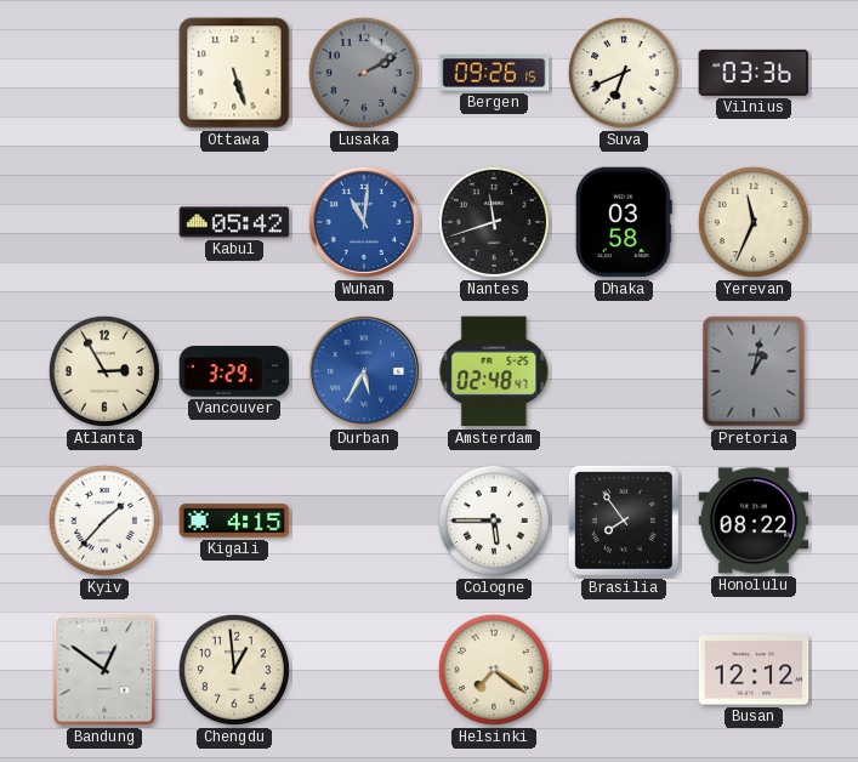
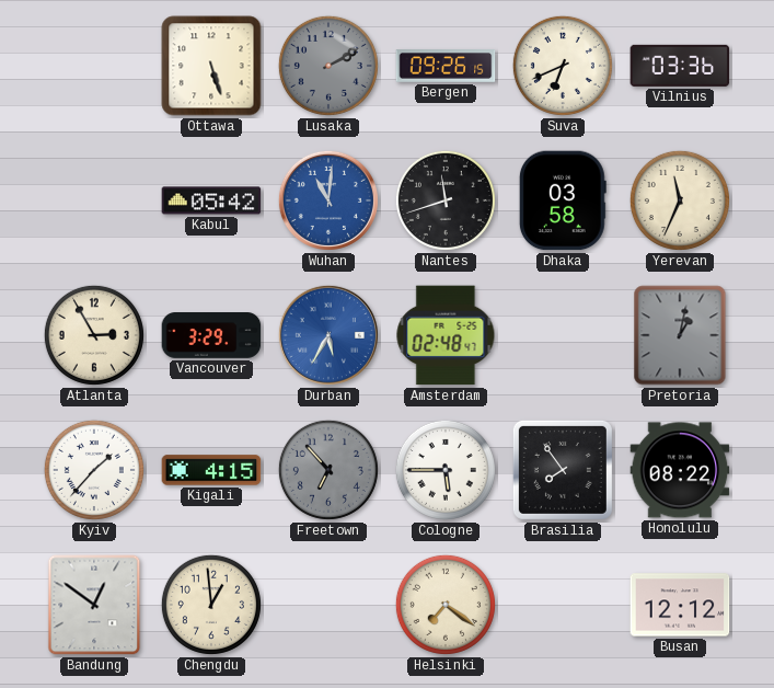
Freetown: none -> 6:53 (328, 470)
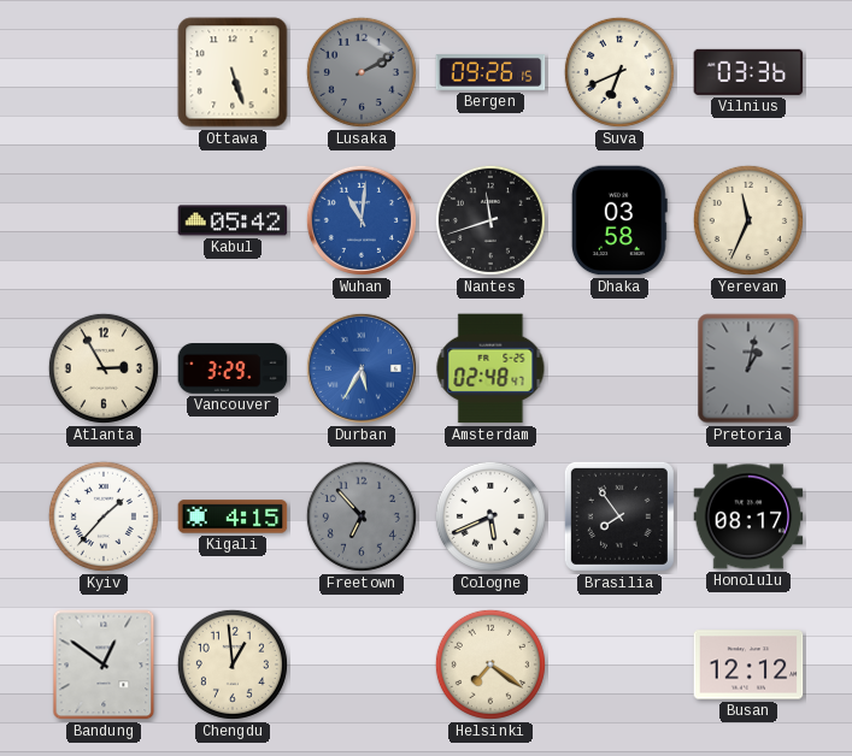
Cologne: 5:45 -> 5:41 (490, 516)
Honolulu: 08:22 -> 08:17 (748, 516)
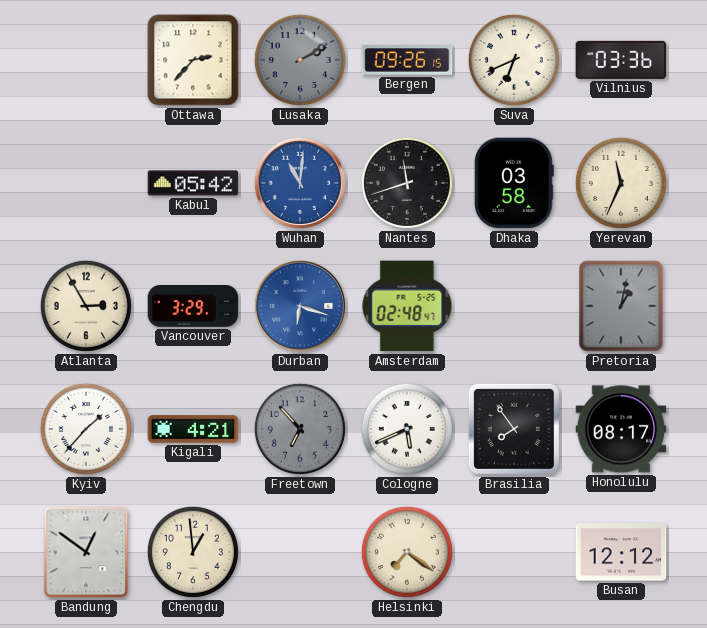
Ottawa: 5:27 -> 2:37 (193, 60)
Durban: 5:35 -> 6:18 (300, 306)
Kigali: 4:15 -> 4:21 (193, 429)
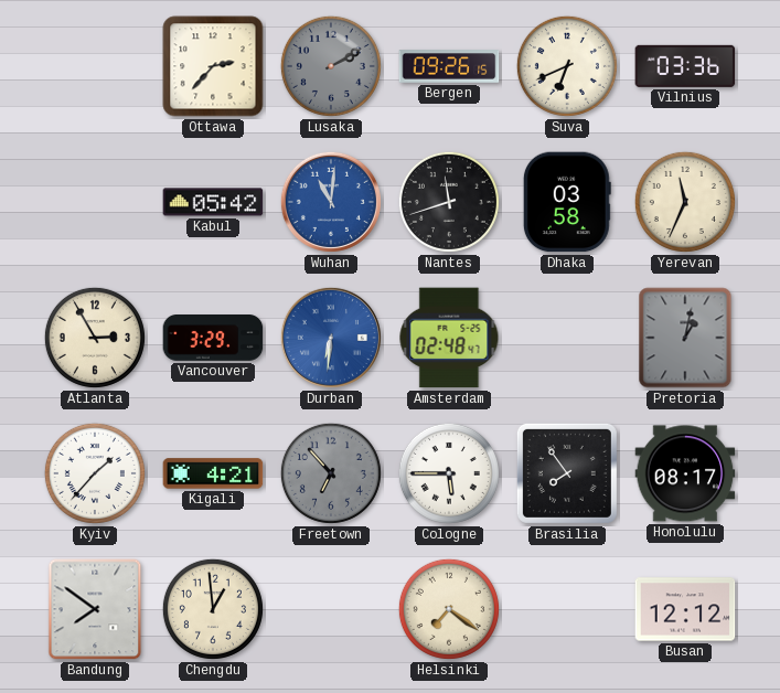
Durban: 6:18 -> 6:31 (331, 338)
Cologne: 5:41 -> 5:45 (449, 473)
Bandung: 12:51 -> 7:51 (95, 609)
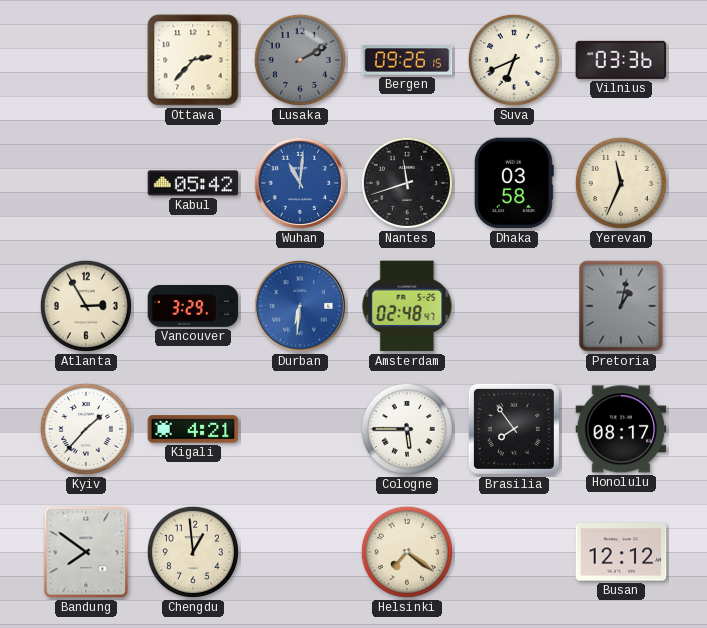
Freetown: 6:53 -> none (331, 473)
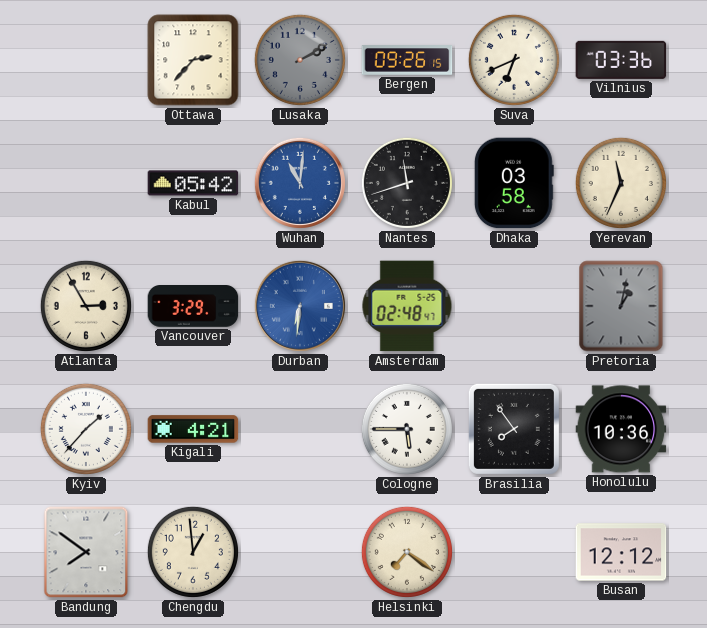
Honolulu: 08:17 -> 10:36 (621, 429)
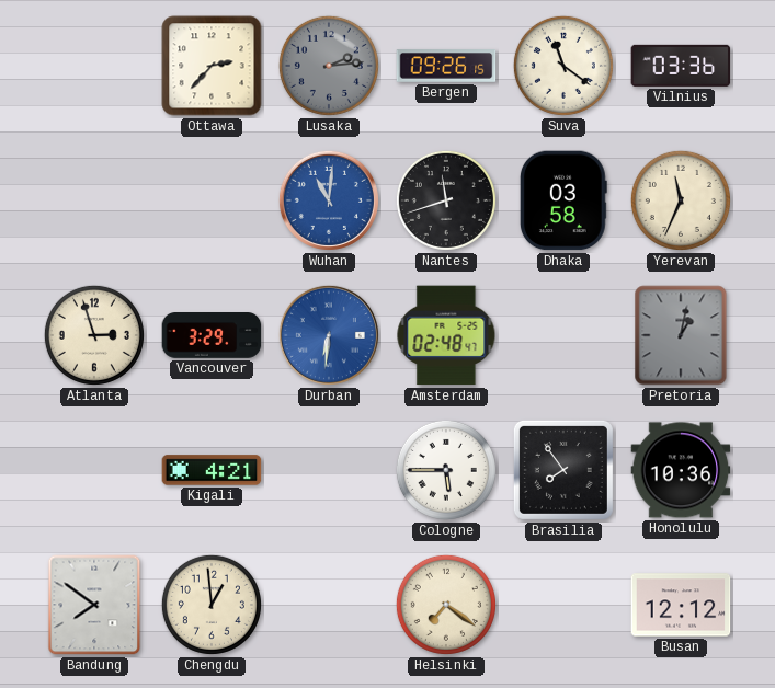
Lusaka: 2:10 -> 2:14 (329, 66)
Suva: 6:41 -> 11:21 (563, 66)
Kabul: 05:42 -> none (193, 183)
Atlanta: 2:55 -> 2:57 (94, 335)
Kyiv: 1:37 -> none (86, 429)
